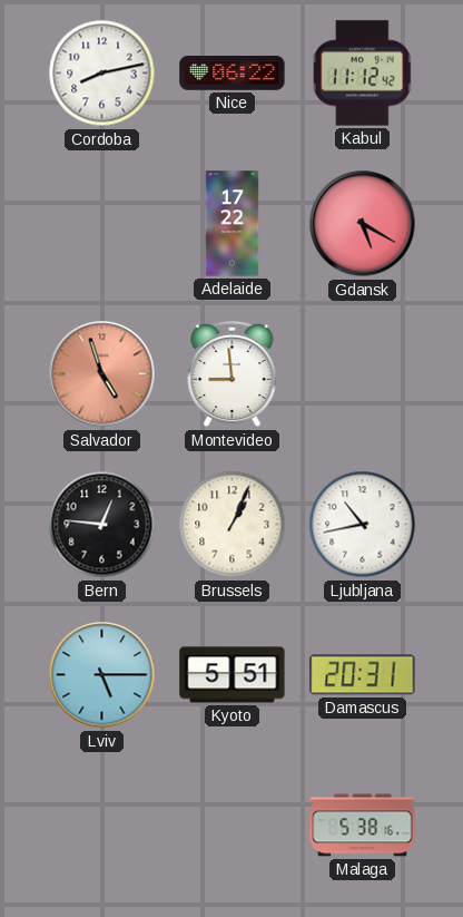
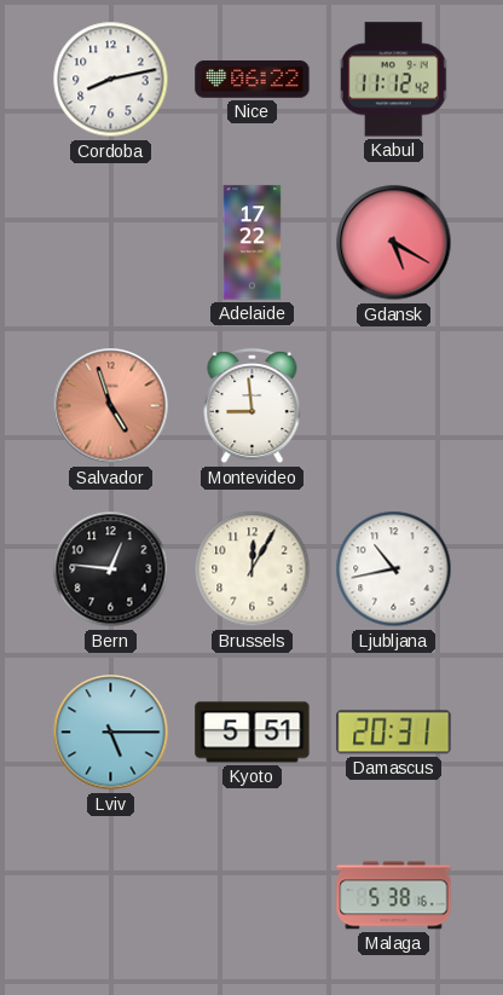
Brussels: 1:04 -> 12:05 (253, 569)
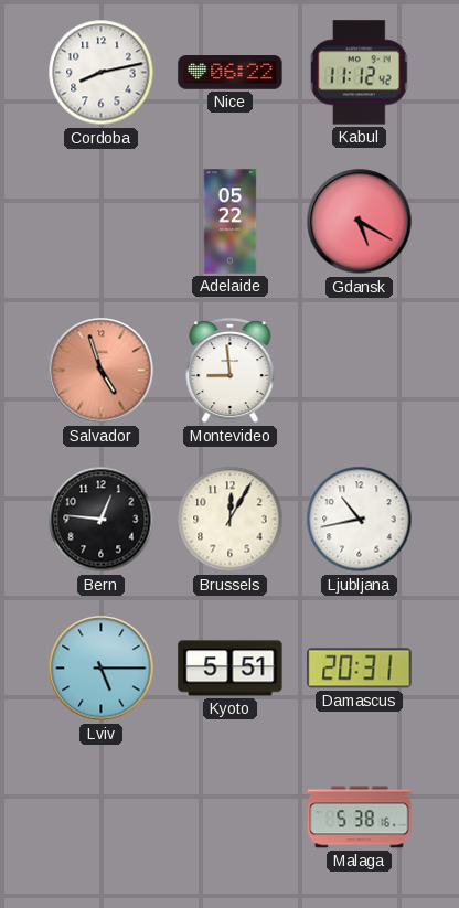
Adelaide: 17:22 -> 05:22 (231, 222)
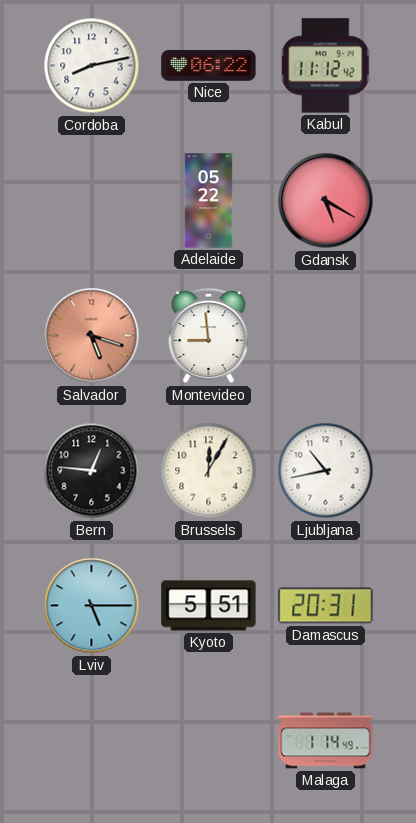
Salvador: 4:57 -> 5:18 (92, 336)
Malaga: 5:38 -> 1:14 (326, 741)
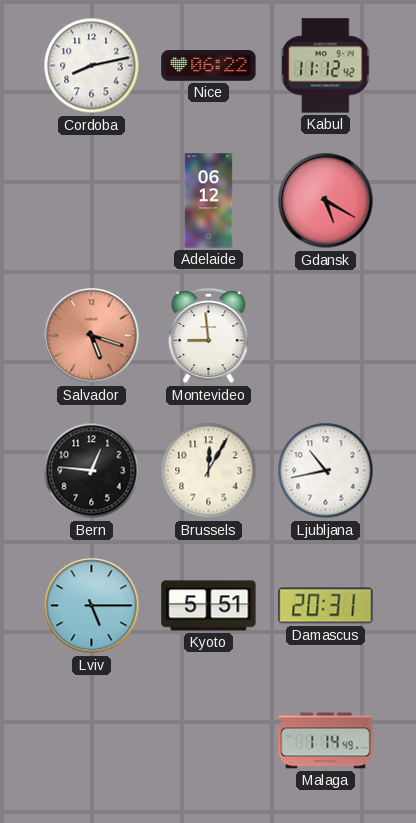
Adelaide: 05:22 -> 06:12 (209, 201)
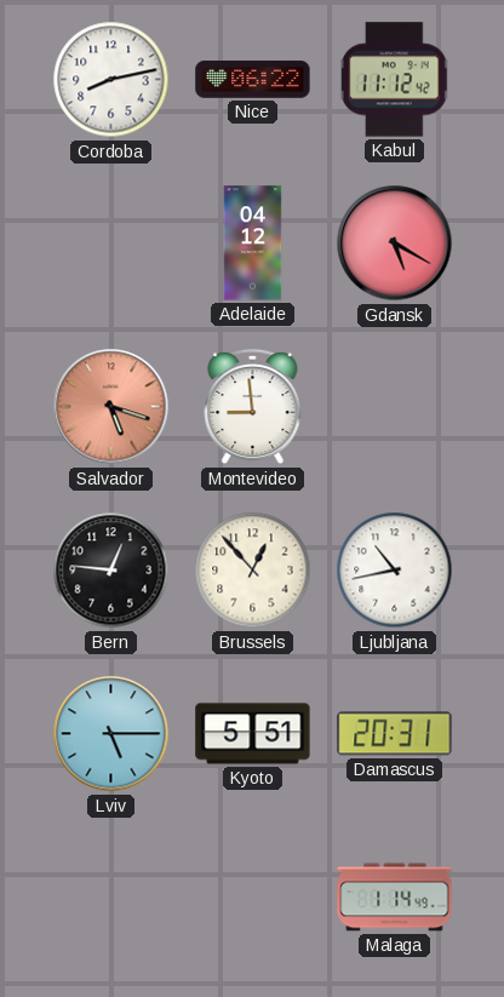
Adelaide: 06:12 -> 04:12 (253, 243)
Brussels: 12:05 -> 12:53 (253, 571)
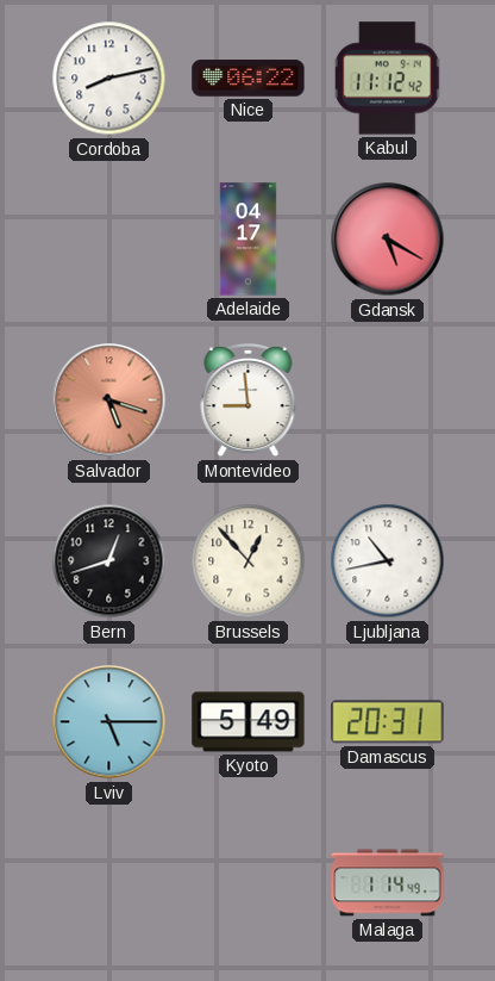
Adelaide: 04:12 -> 04:17 (249, 240)
Bern: 12:46 -> 12:42 (109, 561)
Kyoto: 5:51 -> 5:49 (249, 722)
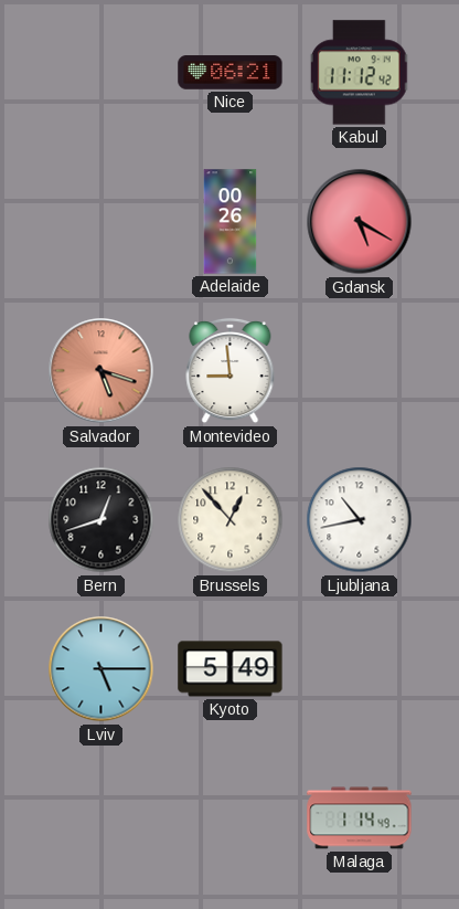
Cordoba: 8:13 -> none (109, 79)
Nice: 06:22 -> 06:21 (231, 73)
Adelaide: 04:17 -> 00:26 (231, 222)
Damascus: 20:31 -> none (388, 722)
